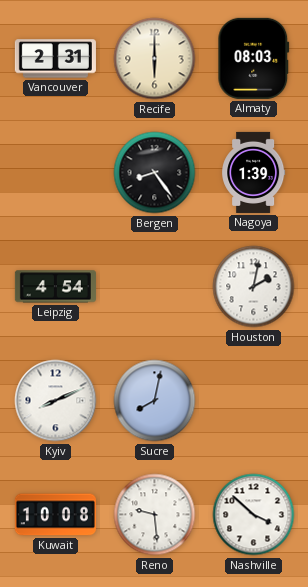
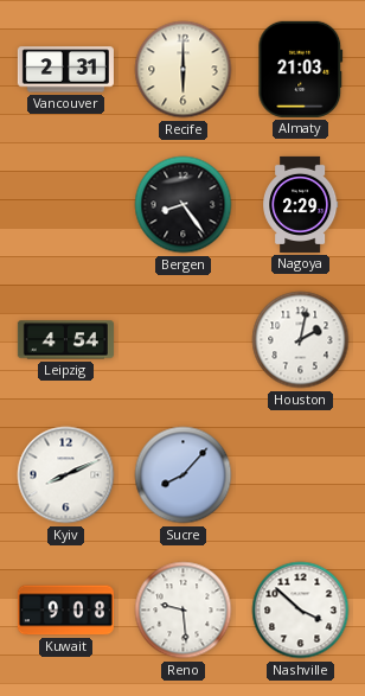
Almaty: 08:03 -> 21:03 (301, 69)
Nagoya: 1:39 -> 2:29 (301, 204)
Sucre: 8:02 -> 8:07 (184, 475)
Kuwait: 10:08 -> 9:08 (65, 611)
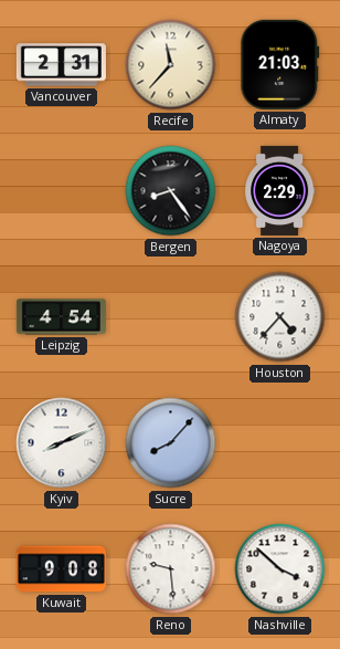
Recife: 6:00 -> 11:37 (171, 65)
Houston: 2:02 -> 4:37 (280, 317)
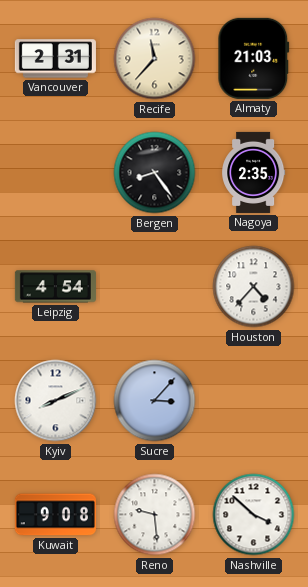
Nagoya: 2:29 -> 2:35 (254, 172)
Sucre: 8:07 -> 3:07 (155, 401)
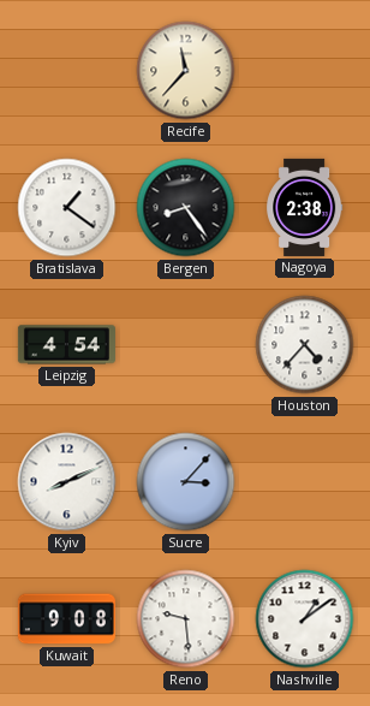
Vancouver: 2:31 -> none (55, 59)
Almaty: 21:03 -> none (254, 58)
Bratislava: none -> 1:21 (67, 208)
Nagoya: 2:35 -> 2:38 (305, 207)
Nashville: 3:52 -> 1:09 (305, 619)
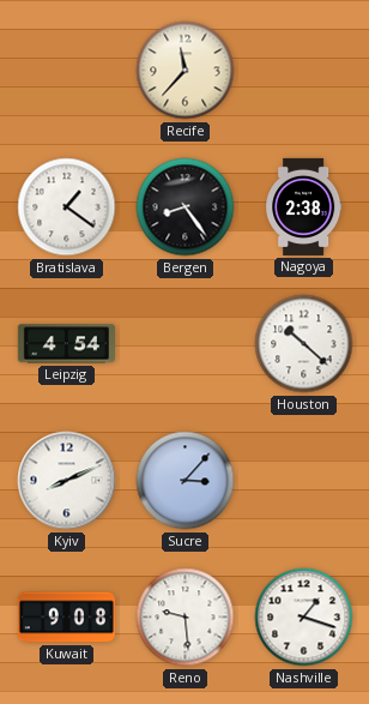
Houston: 4:37 -> 10:22 (304, 344)
Nashville: 1:09 -> 1:18 (304, 618)
